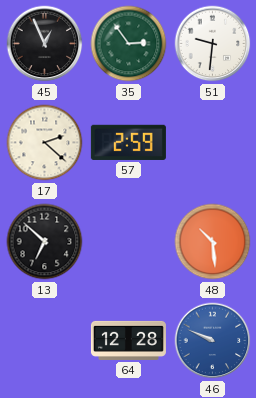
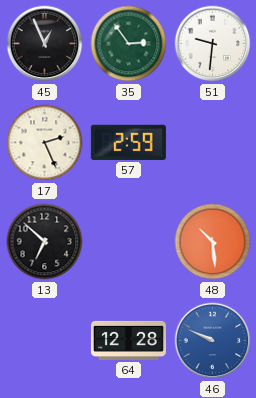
17: 2:22 -> 2:26 (45, 143)
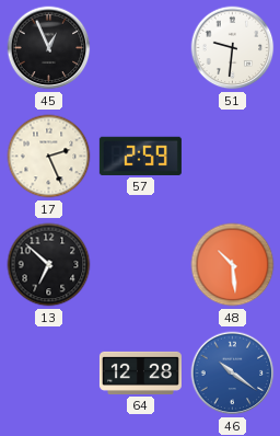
35: 2:54 -> none (129, 44)
46: 9:49 -> 10:21 (233, 374)
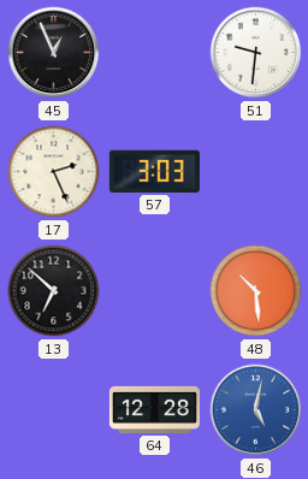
57: 2:59 -> 3:03 (154, 171)
46: 10:21 -> 5:02 (256, 410)
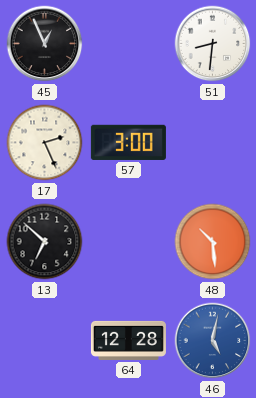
51: 9:31 -> 8:31 (213, 44)
57: 3:03 -> 3:00 (128, 142)
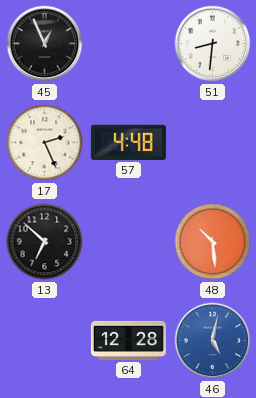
57: 3:00 -> 4:48 (128, 142)
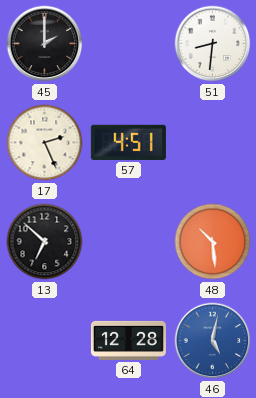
45: 12:56 -> 2:00 (45, 44)
57: 4:48 -> 4:51 (128, 142)
